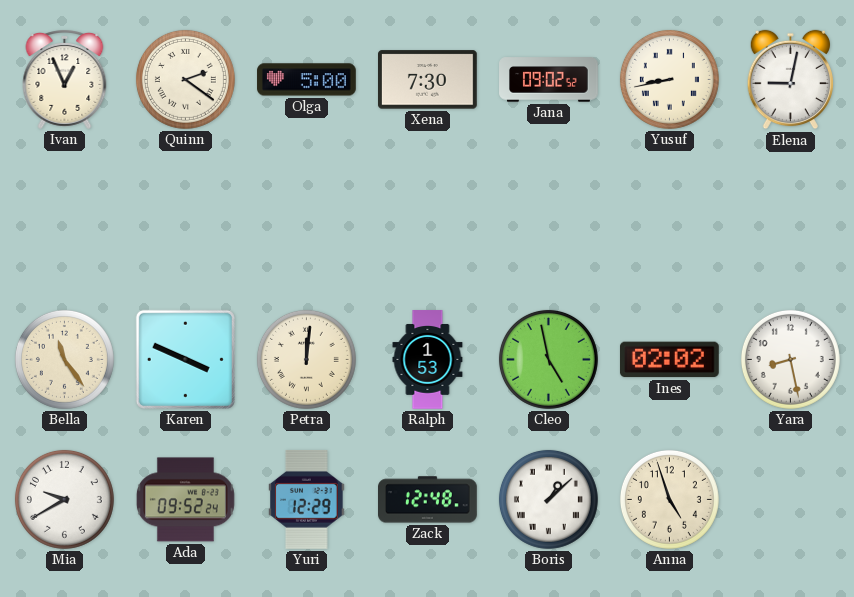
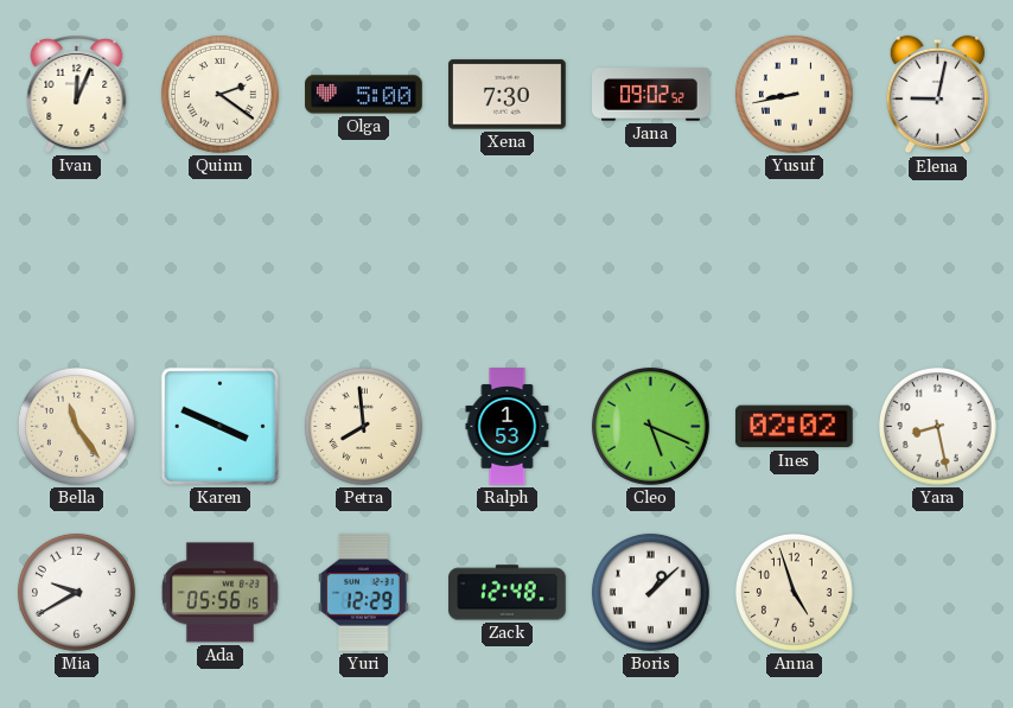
Ivan: 12:56 -> 12:04 (77, 95)
Petra: 12:01 -> 7:59 (363, 426)
Cleo: 4:58 -> 5:19 (650, 426)
Ada: 09:52 -> 05:56 (219, 593)
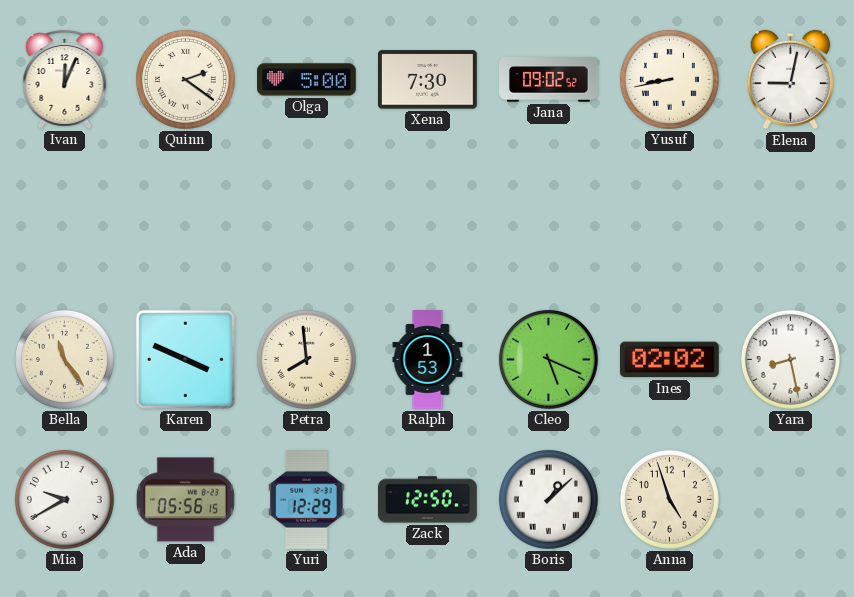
Zack: 12:48 -> 12:50 (428, 500)
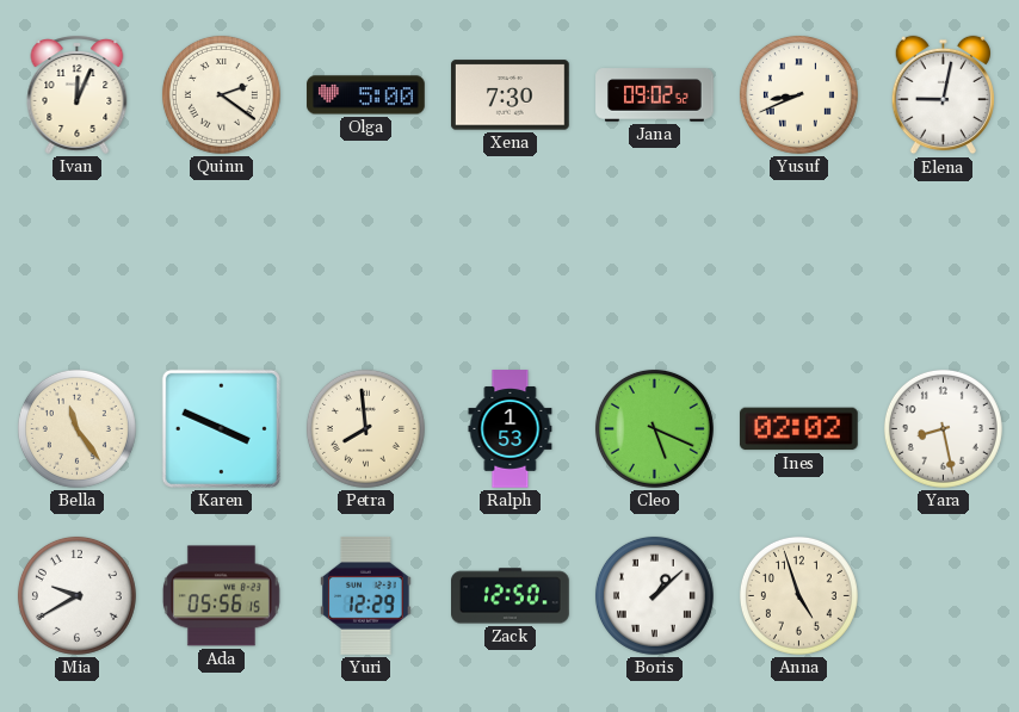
Yusuf: 8:43 -> 8:41 (798, 94)
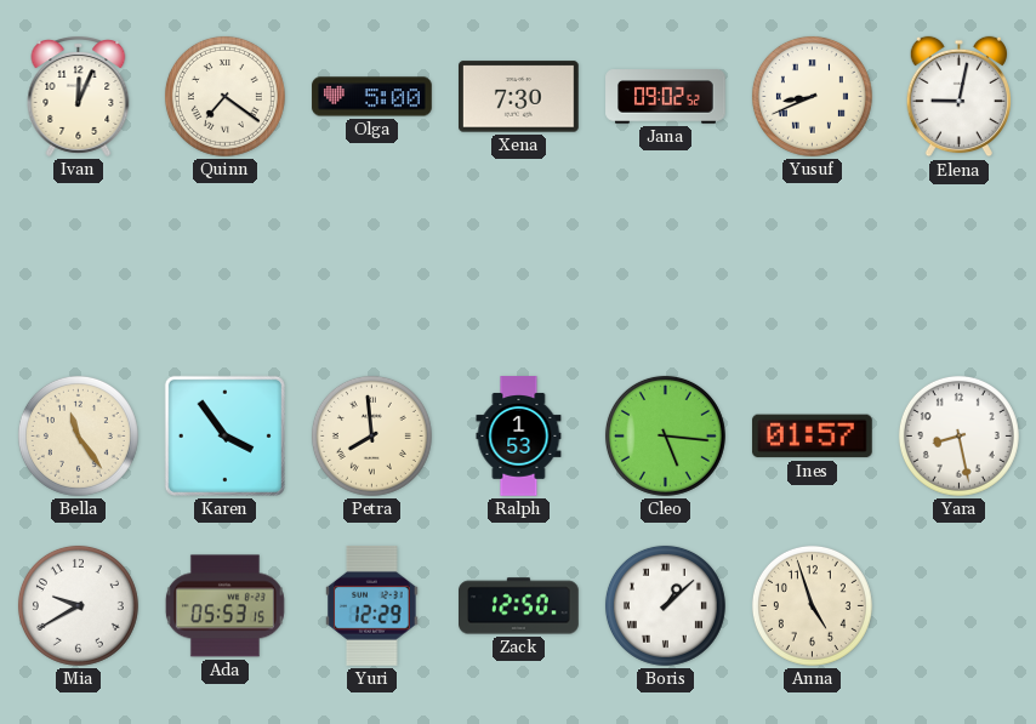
Quinn: 2:21 -> 7:21 (224, 96)
Karen: 3:49 -> 3:54 (224, 435)
Cleo: 5:19 -> 5:16 (665, 435)
Ines: 02:02 -> 01:57 (812, 437)
Ada: 05:56 -> 05:53 (224, 606)
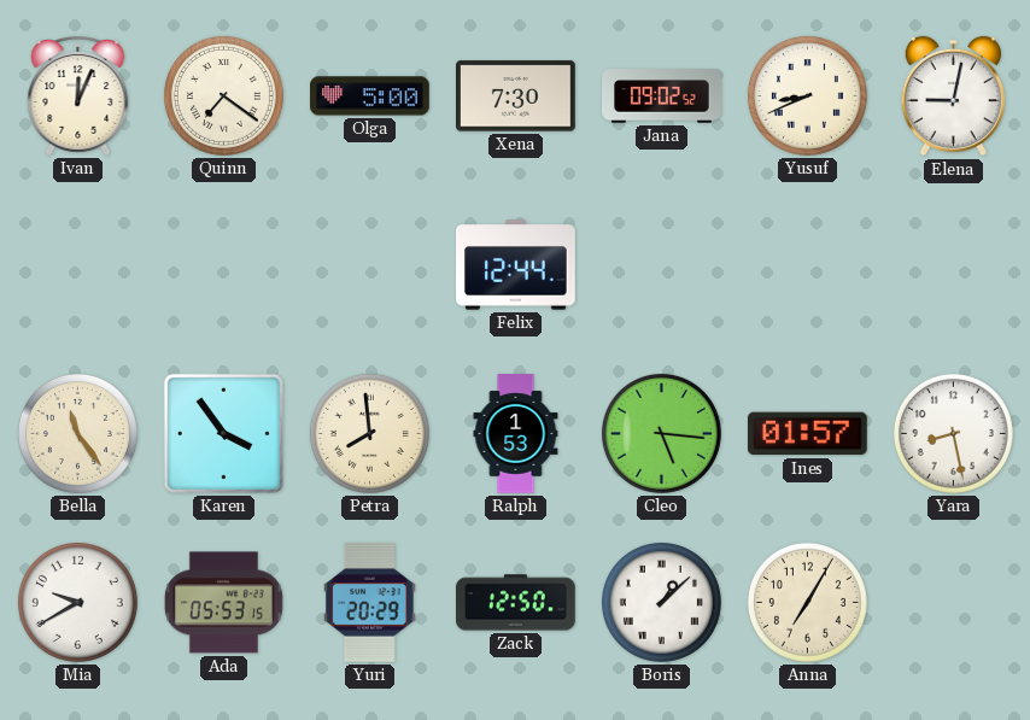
Felix: none -> 12:44 (516, 265)
Yuri: 12:29 -> 20:29 (370, 602)
Anna: 4:57 -> 7:05 (807, 602)
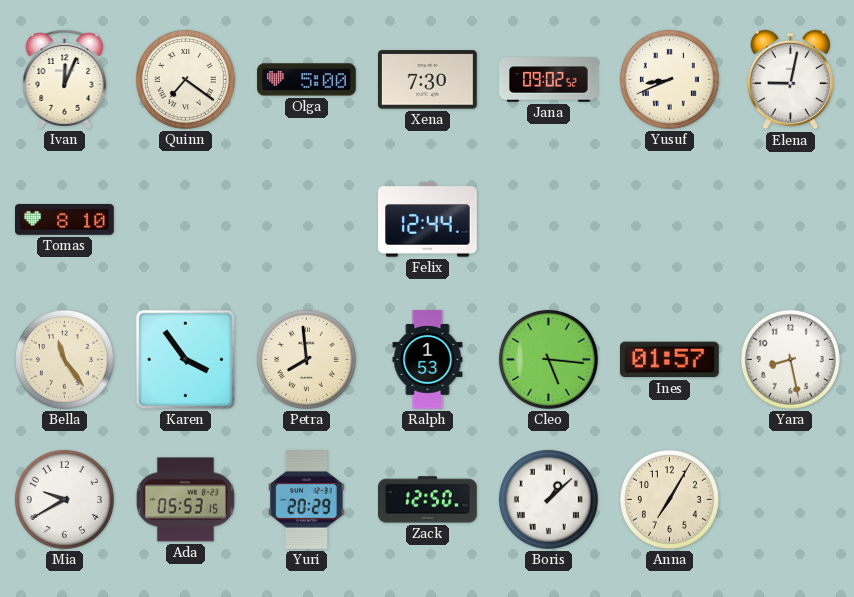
Tomas: none -> 8:10 (65, 219)
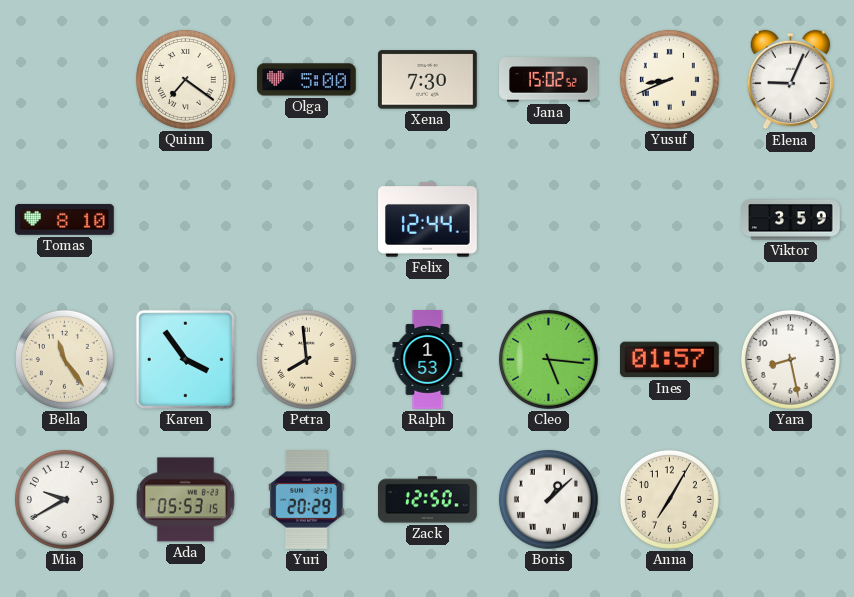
Ivan: 12:04 -> none (65, 80)
Jana: 09:02 -> 15:02 (549, 80)
Elena: 9:02 -> 9:04 (790, 80)
Viktor: none -> 3:59 (791, 220)
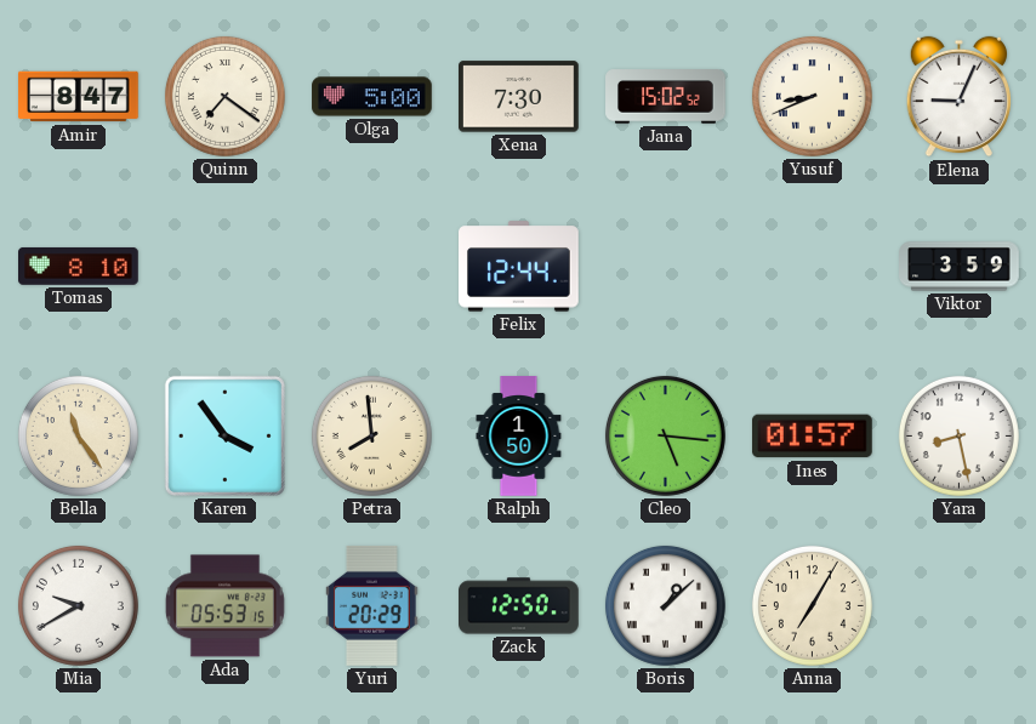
Amir: none -> 8:47 (79, 97)
Ralph: 1:53 -> 1:50 (519, 437)
